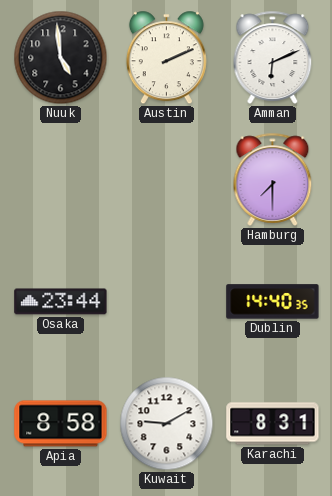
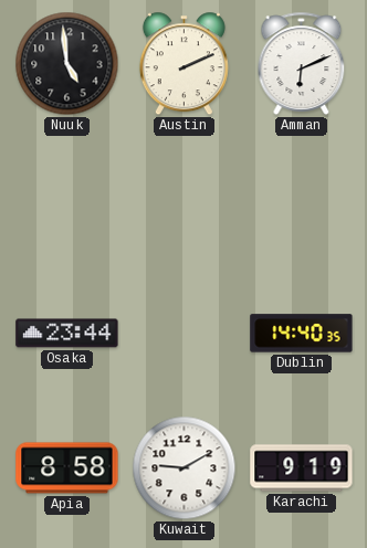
Hamburg: 7:30 -> none (273, 179)
Karachi: 8:31 -> 9:19 (302, 468)
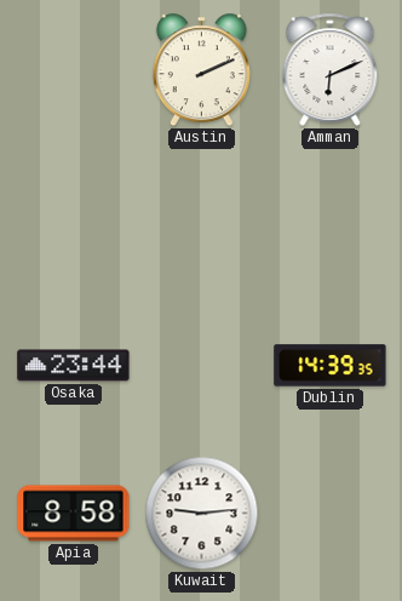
Nuuk: 4:59 -> none (67, 64)
Dublin: 14:40 -> 14:39 (331, 366)
Kuwait: 9:10 -> 9:14 (202, 514)
Karachi: 9:19 -> none (302, 468)
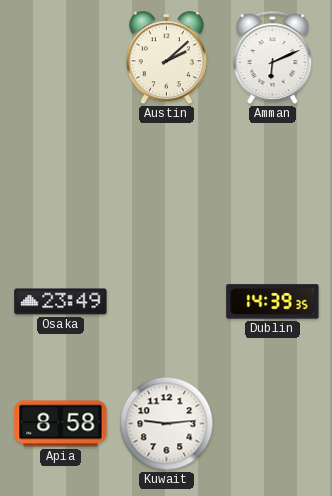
Austin: 2:11 -> 2:08 (166, 58)
Osaka: 23:44 -> 23:49 (61, 302)
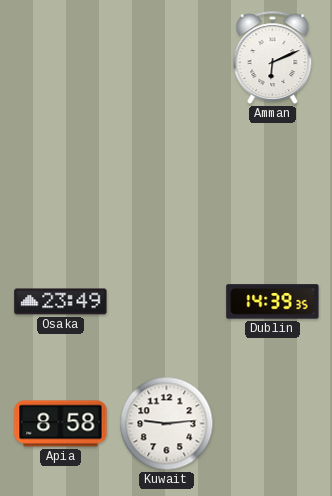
Austin: 2:08 -> none (166, 58)
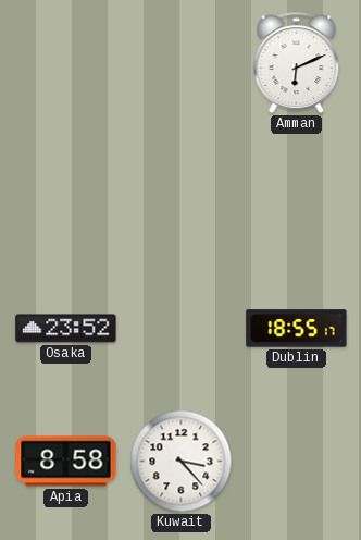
Osaka: 23:49 -> 23:52 (66, 329)
Dublin: 14:39 -> 18:55 (297, 329)
Kuwait: 9:14 -> 3:23 (182, 462)
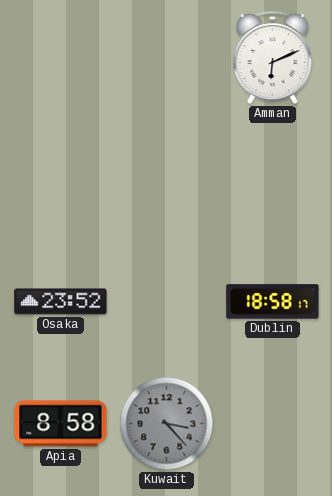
Dublin: 18:55 -> 18:58 (273, 302)
Kuwait dial: white -> grey (167, 424)
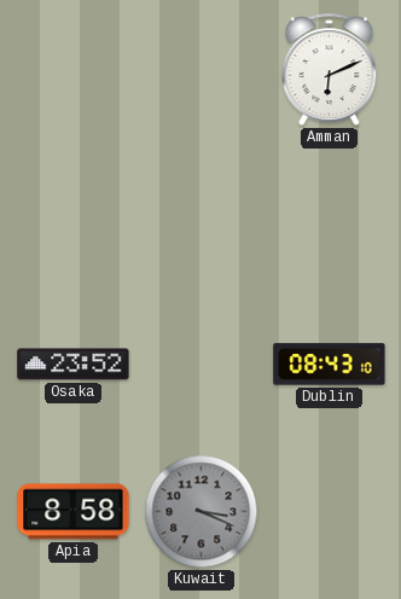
Dublin: 18:58 -> 08:43 (330, 365)
Kuwait: 3:23 -> 3:19 (202, 512)
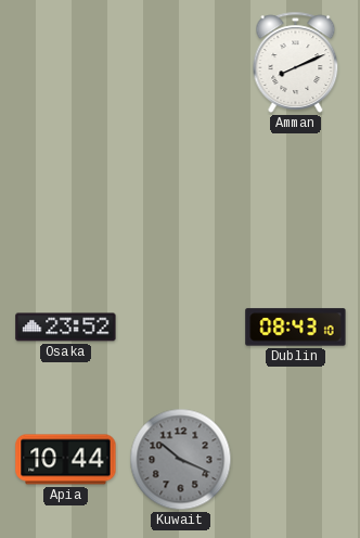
Amman: 6:11 -> 8:11 (296, 62)
Apia: 8:58 -> 10:44 (66, 460)
Kuwait: 3:19 -> 10:19 (181, 460)
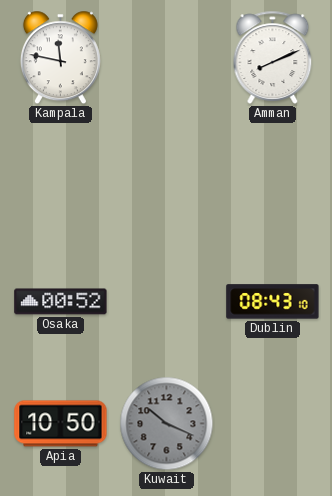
Kampala: none -> 11:47 (60, 58)
Osaka: 23:52 -> 00:52 (61, 302)
Apia: 10:44 -> 10:50 (61, 424)
